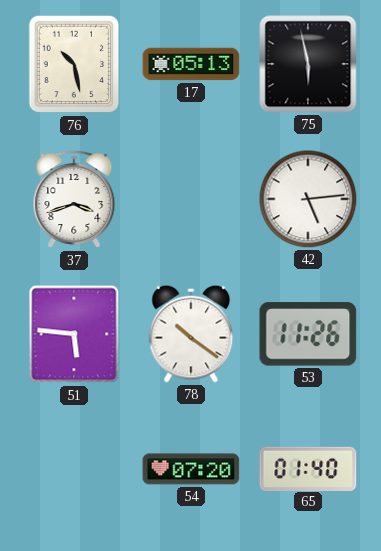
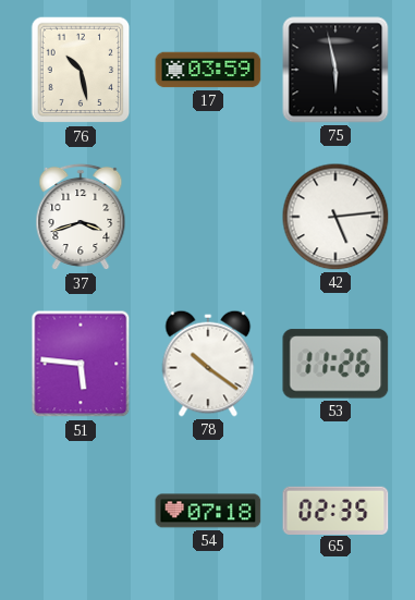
17: 05:13 -> 03:59 (208, 70)
54: 07:20 -> 07:18 (208, 511)
65: 01:40 -> 02:35 (335, 510)
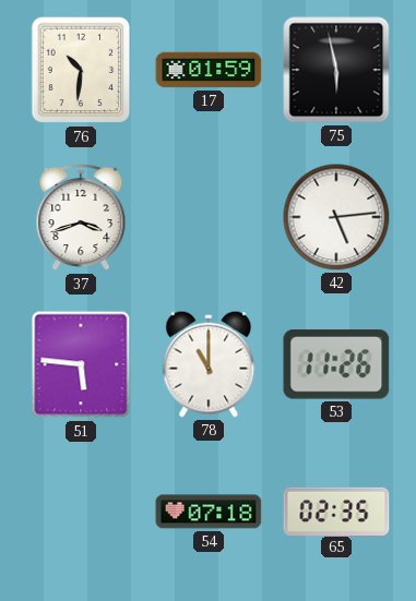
76: 10:28 -> 10:31 (81, 70)
17: 03:59 -> 01:59 (209, 70)
78: 10:21 -> 11:00 (209, 364)
